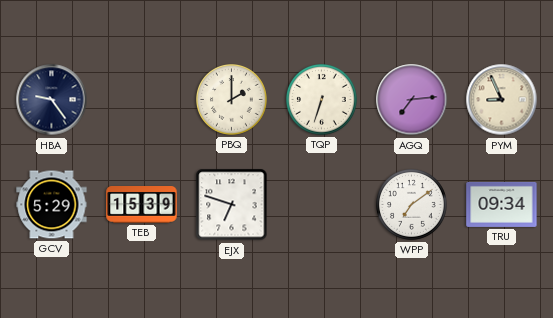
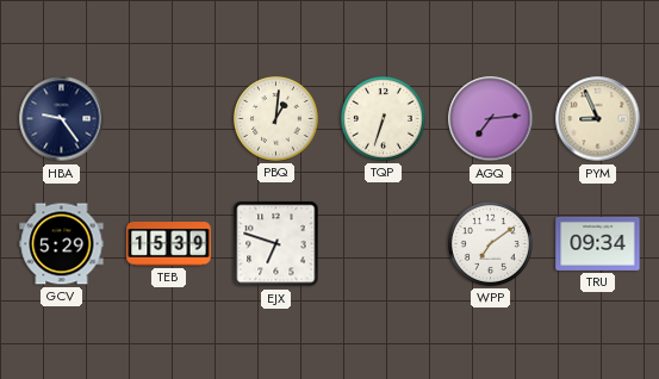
PBQ: 2:00 -> 1:01 (276, 119)
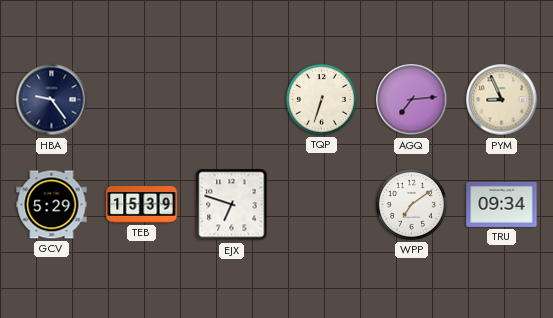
PBQ: 1:01 -> none (276, 119)
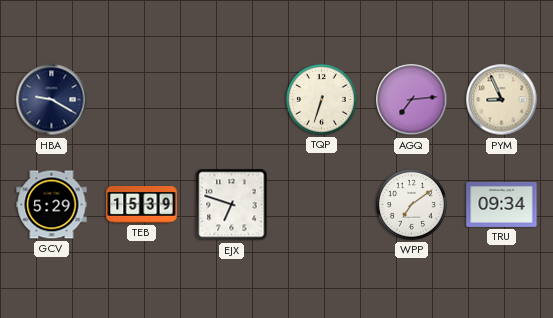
HBA: 9:24 -> 9:20 (52, 100)
